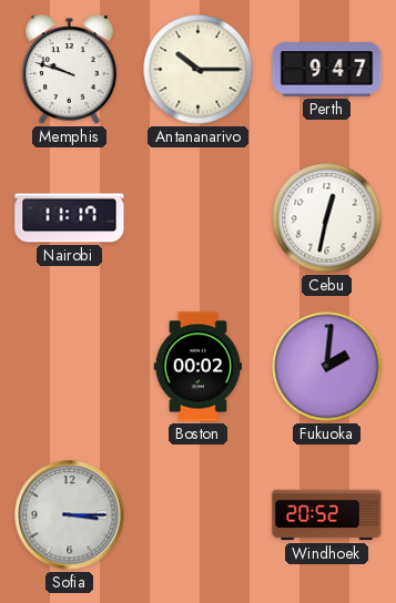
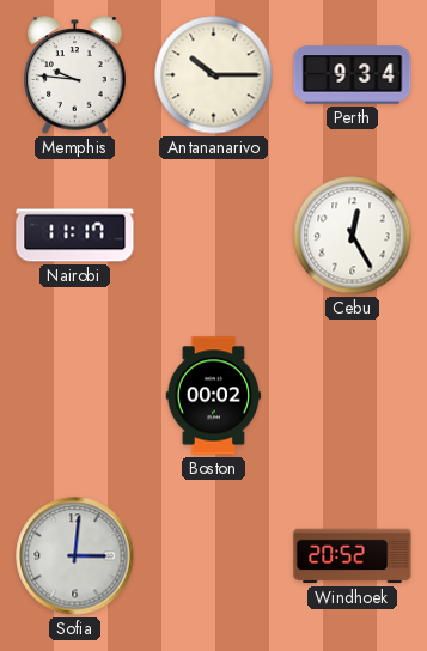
Memphis: 9:48 -> 9:46 (75, 75)
Perth: 9:47 -> 9:34 (353, 75)
Cebu: 12:32 -> 12:25 (353, 236)
Fukuoka: 2:01 -> none (327, 367)
Sofia: 3:15 -> 3:01 (75, 556)
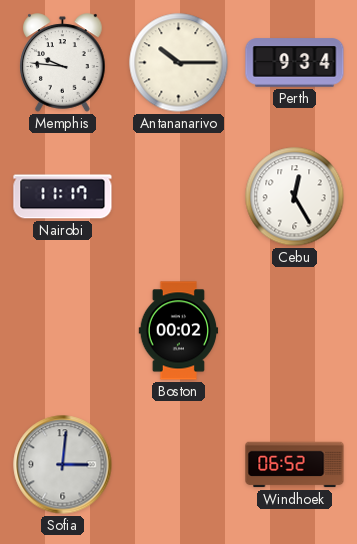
Windhoek: 20:52 -> 06:52 (295, 465)
